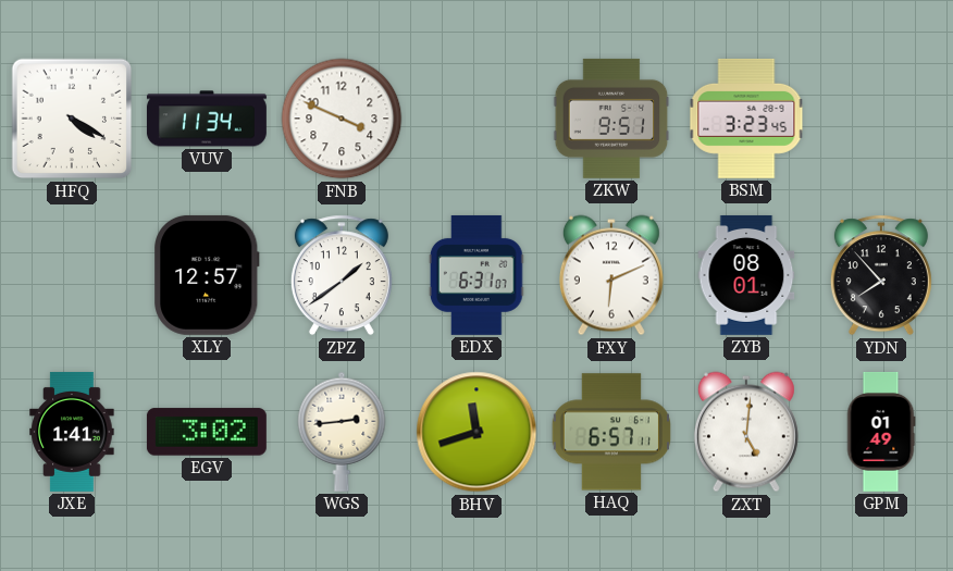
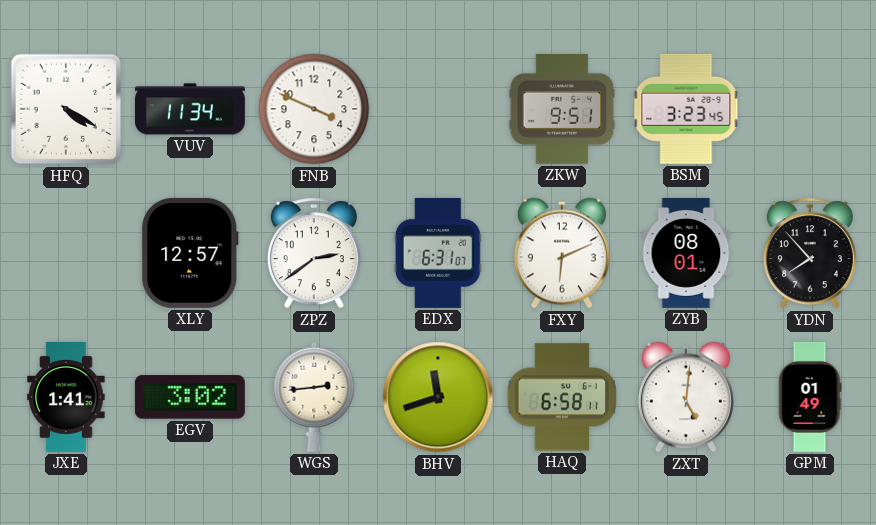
ZPZ: 1:39 -> 2:39 (314, 253)
HAQ: 6:57 -> 6:58 (562, 397)
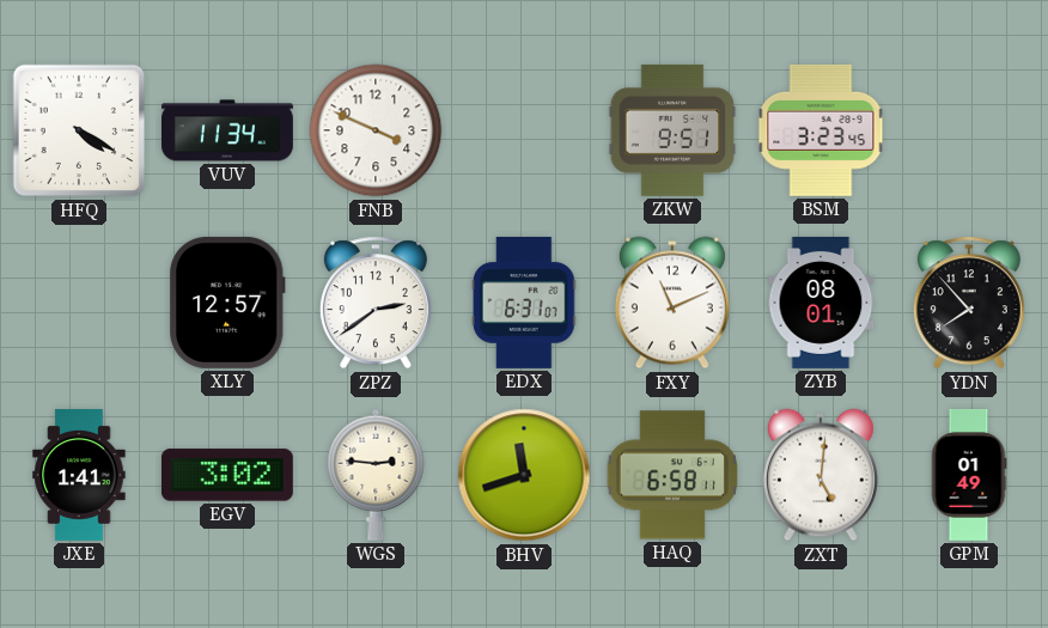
FXY: 6:11 -> 11:11 (672, 303)
WGS: 2:44 -> 2:46 (376, 475)
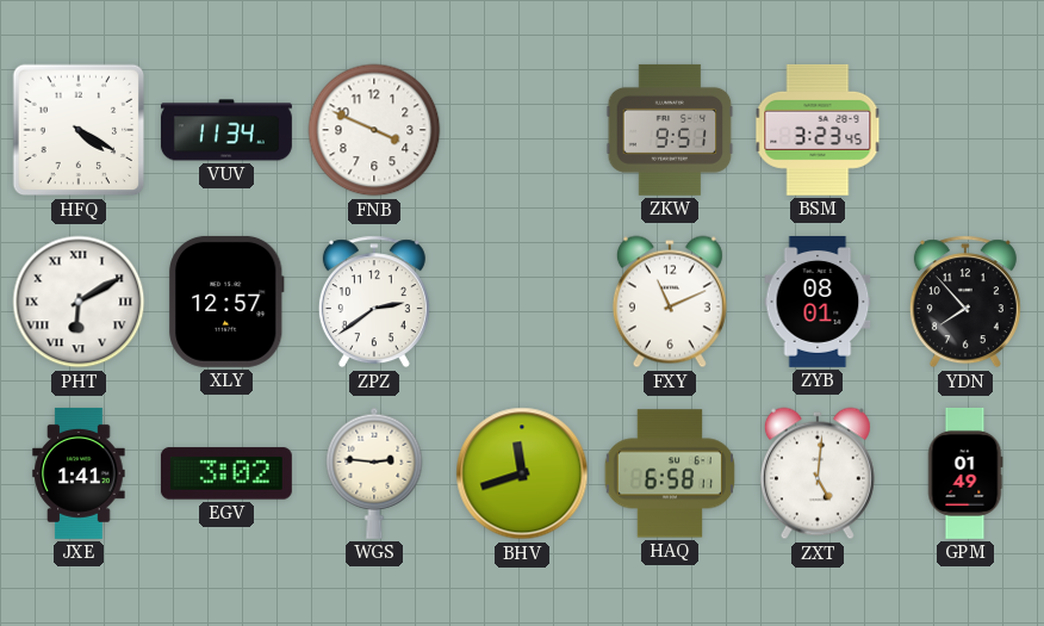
PHT: none -> 6:10 (79, 302)
EDX: 6:31 -> none (524, 303)
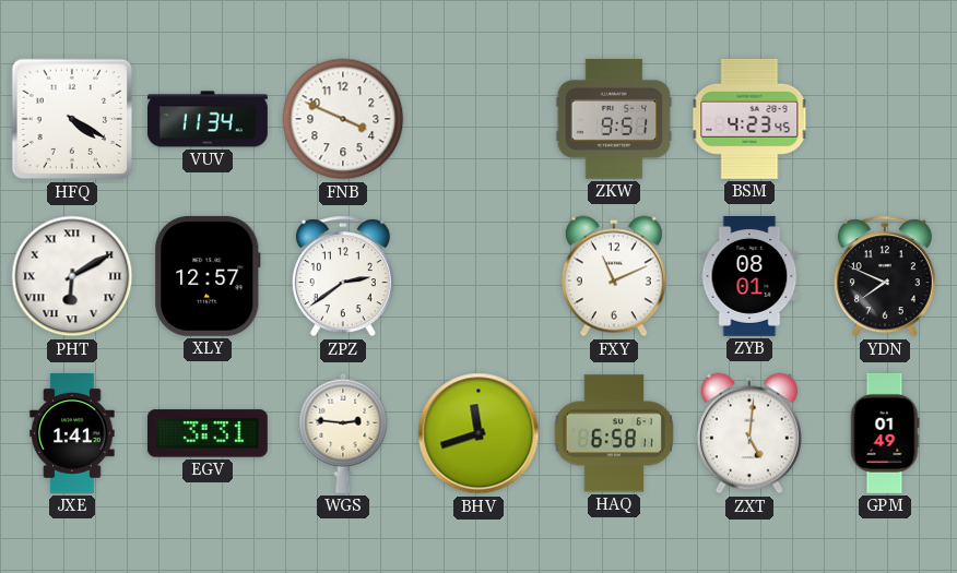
BSM: 3:23 -> 4:23 (749, 119)
YDN: 7:53 -> 7:49 (885, 276)
EGV: 3:02 -> 3:31 (208, 433)
